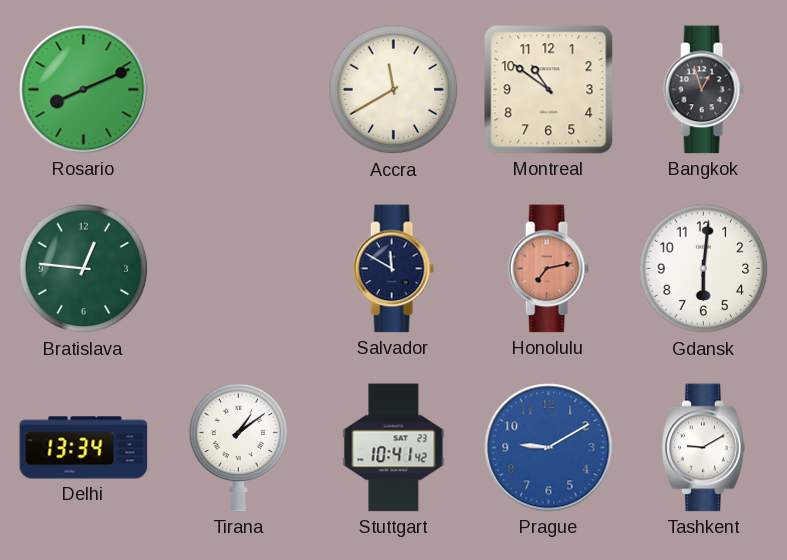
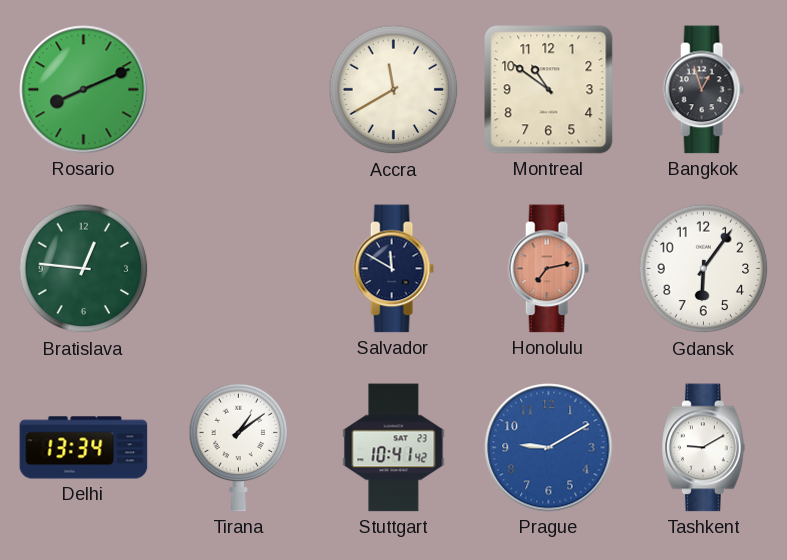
Gdansk: 6:01 -> 6:06 (704, 269)
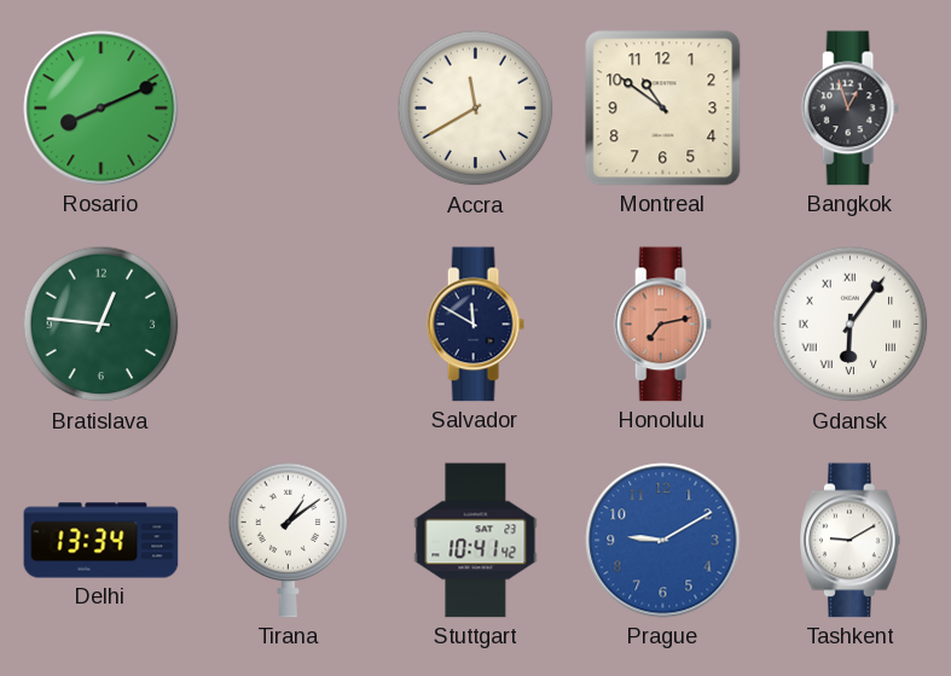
Gdansk numerals: Arabic -> Roman (851, 325)
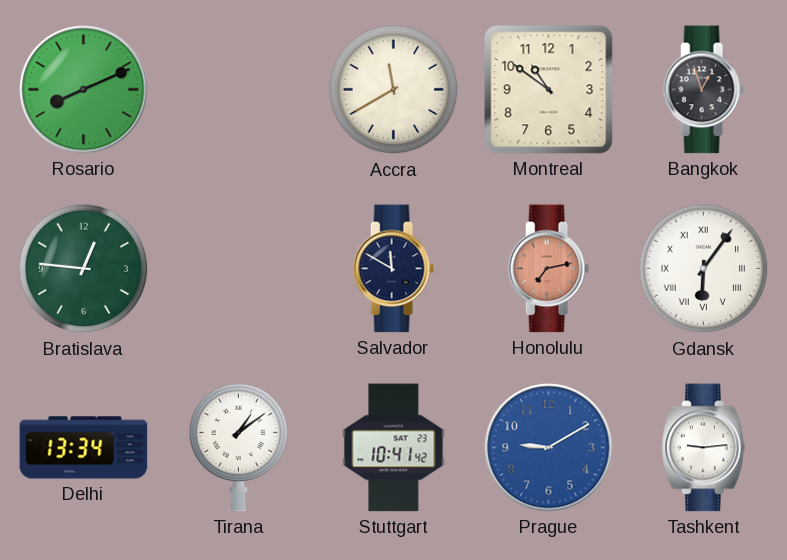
Tashkent: 9:10 -> 9:14 (704, 448)
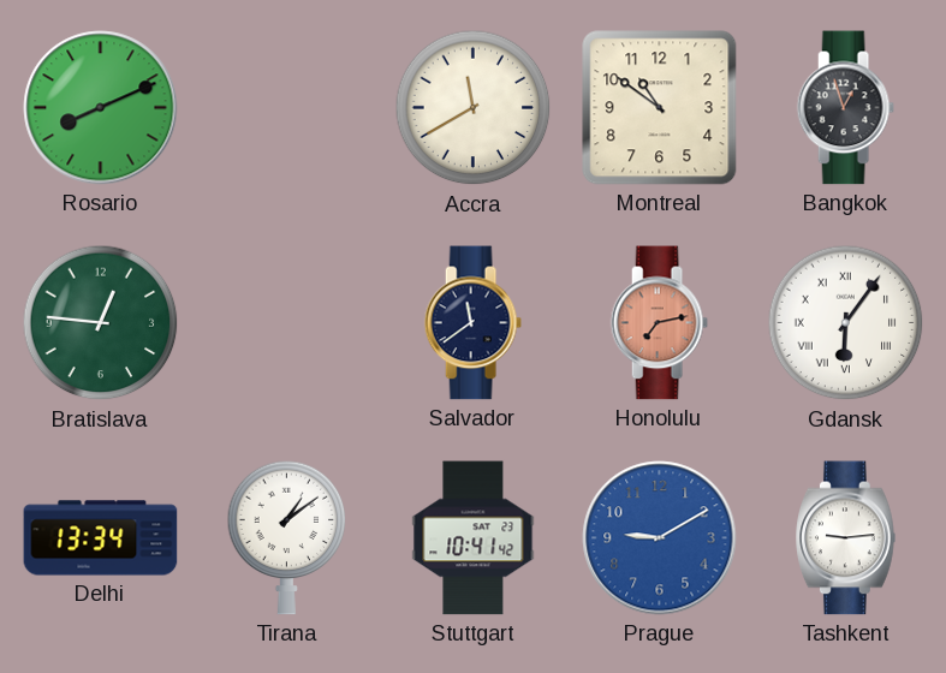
Salvador: 11:50 -> 11:39 (472, 323)
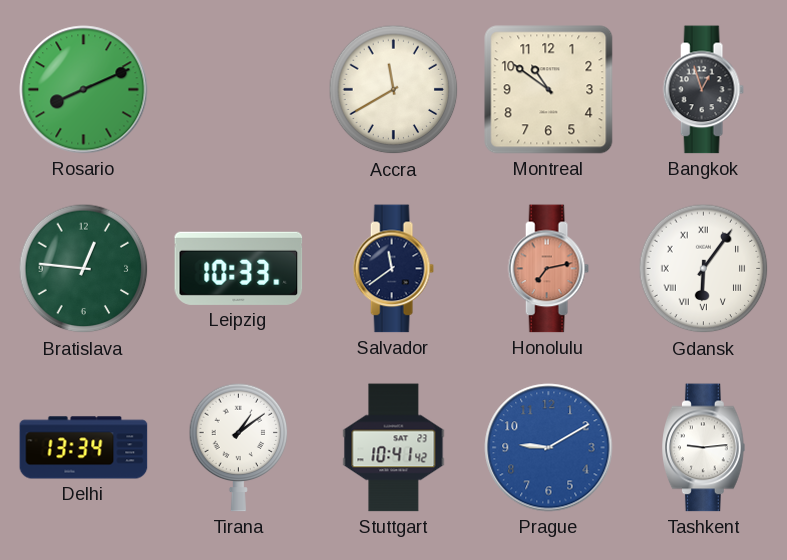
Leipzig: none -> 10:33 (239, 268)
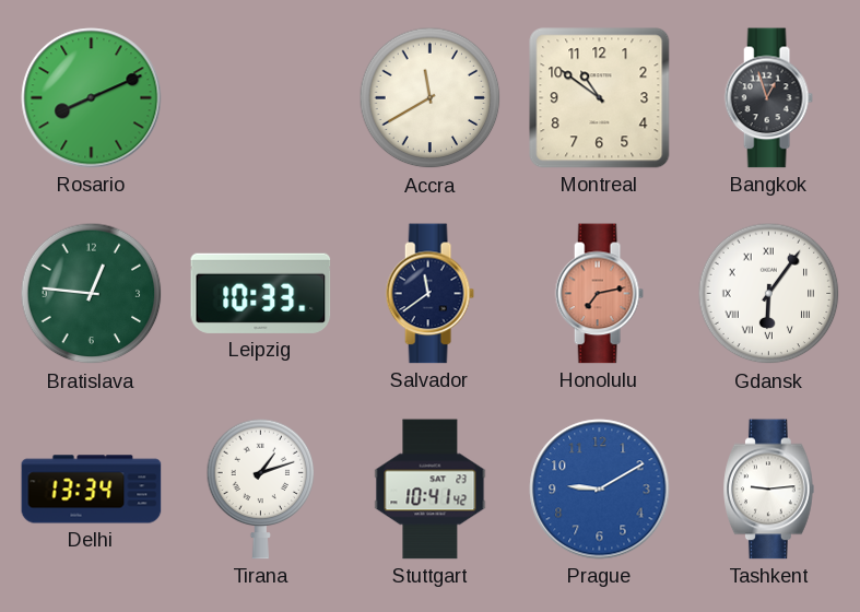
Tirana: 1:09 -> 1:12 (261, 489)
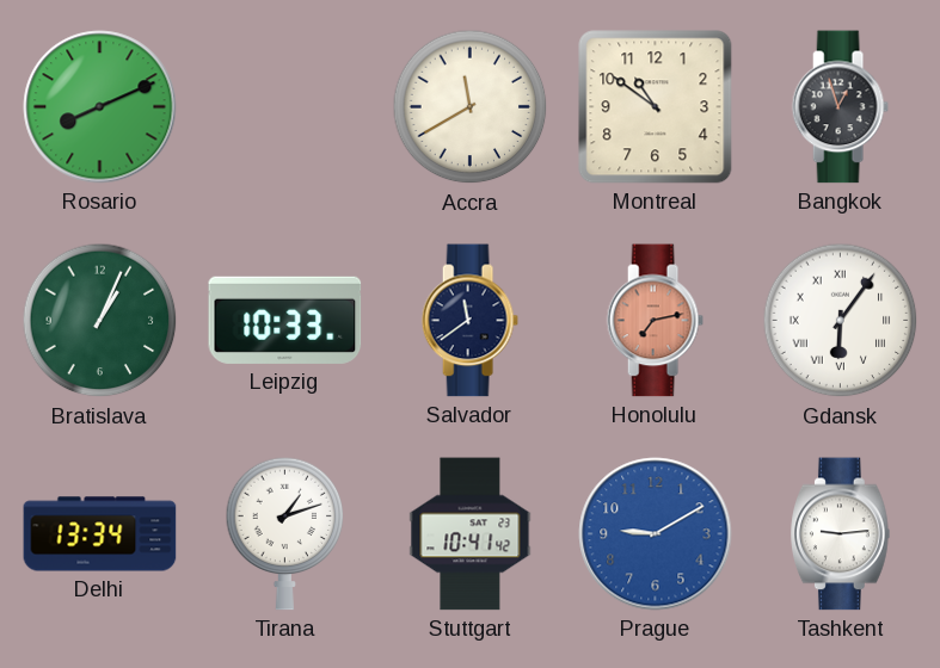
Bratislava: 12:46 -> 1:04 (100, 321)
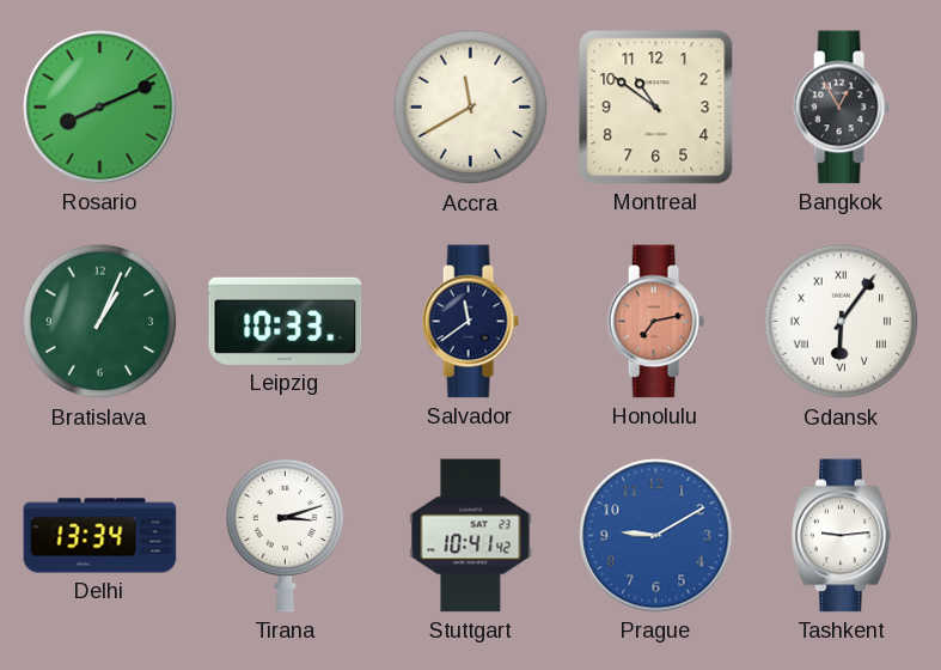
Bangkok: 12:57 -> 12:55 (841, 108)
Tirana: 1:12 -> 3:12 (286, 535)
